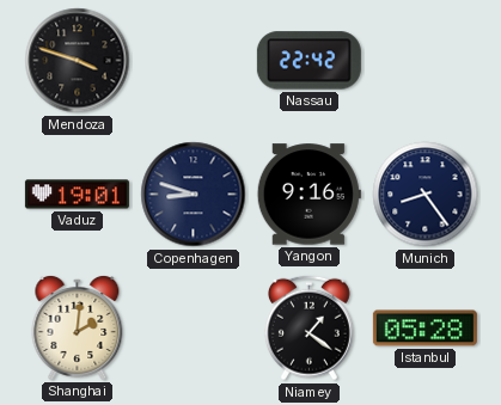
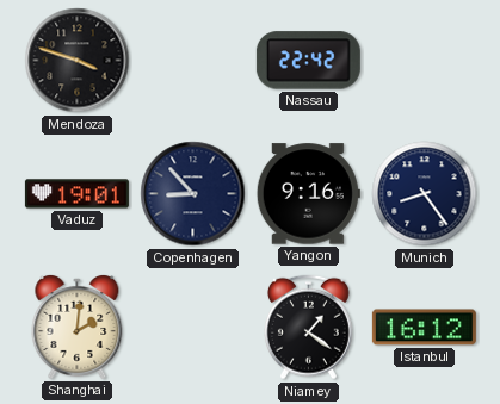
Copenhagen: 8:48 -> 8:53 (193, 194)
Istanbul: 05:28 -> 16:12 (424, 328)
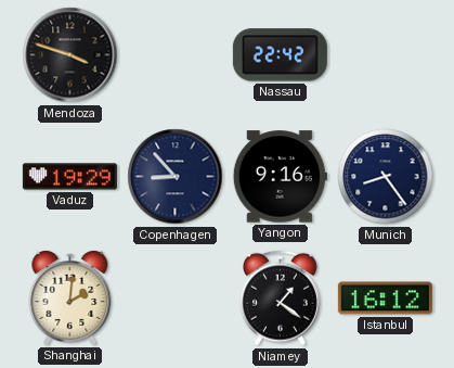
Vaduz: 19:01 -> 19:29 (69, 177)
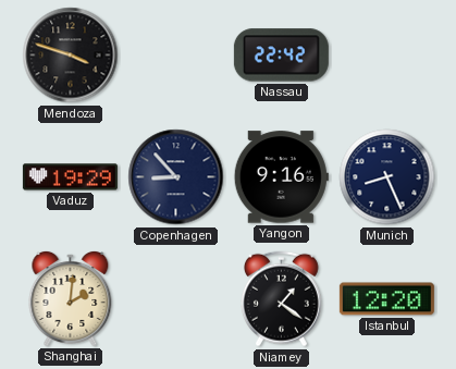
Munich: 8:24 -> 8:26 (387, 177)
Istanbul: 16:12 -> 12:20 (386, 299)
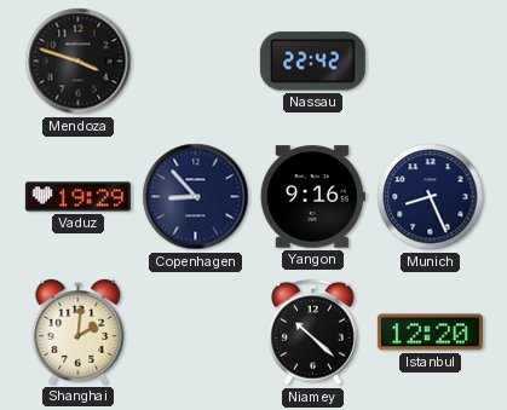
Niamey: 1:21 -> 10:22 (312, 333)
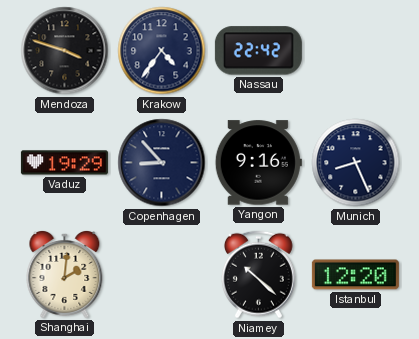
Krakow: none -> 4:36 (162, 51)
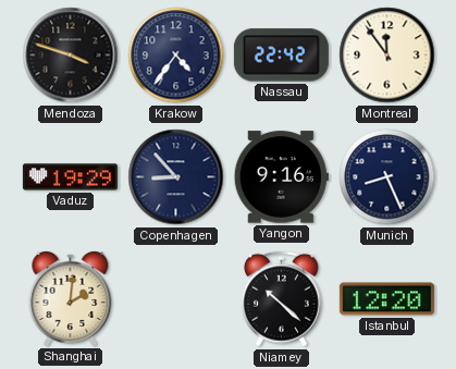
Montreal: none -> 11:54 (387, 56)
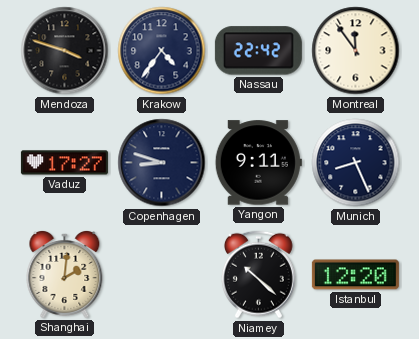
Vaduz: 19:29 -> 17:27 (64, 163)
Copenhagen: 8:53 -> 8:48 (162, 163)
Yangon: 9:16 -> 9:11 (258, 163)
